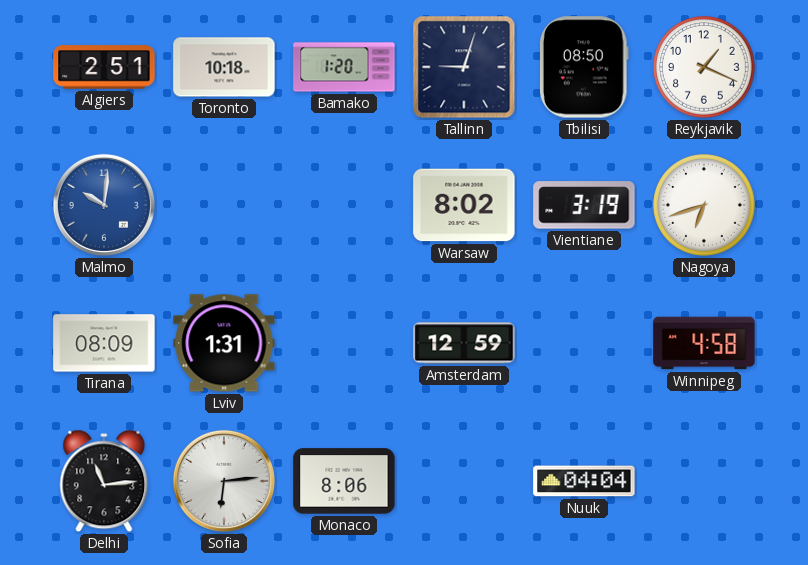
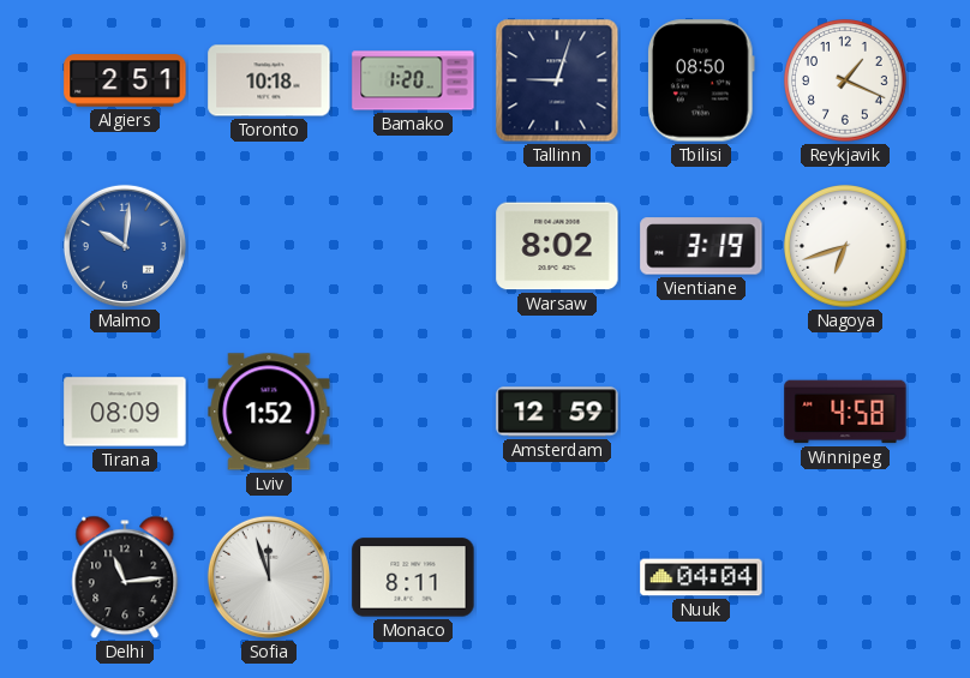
Lviv: 1:31 -> 1:52 (269, 412)
Sofia: 6:14 -> 11:57 (269, 577)
Monaco: 8:06 -> 8:11 (413, 577)
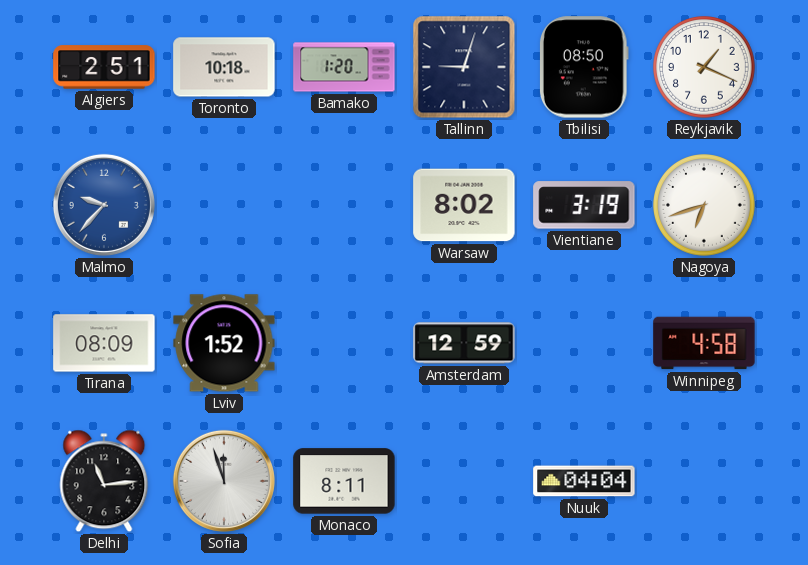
Malmo: 10:01 -> 9:37 (104, 205)
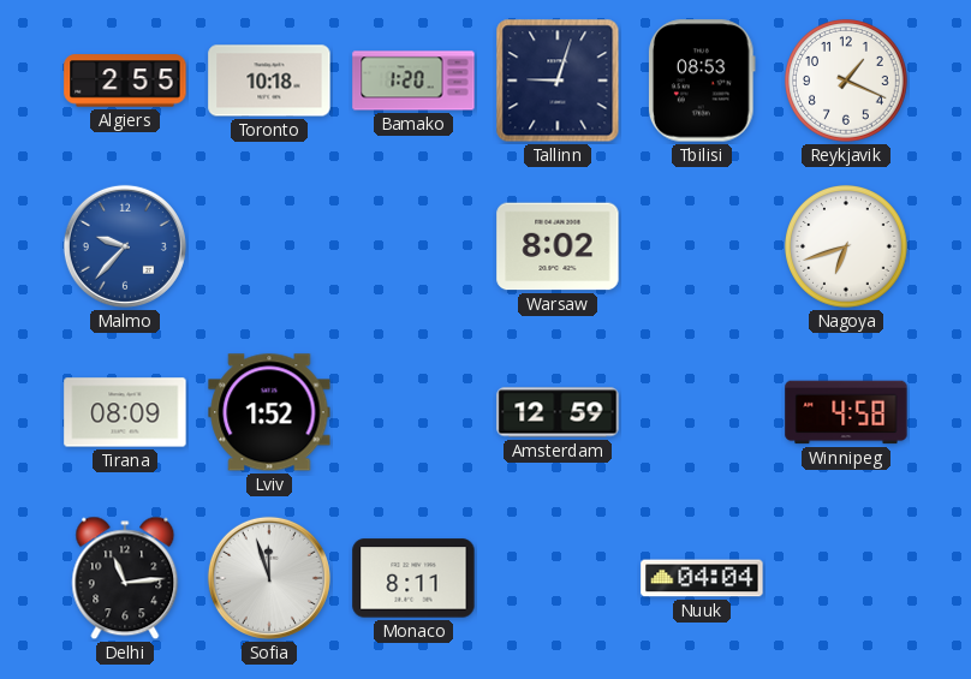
Algiers: 2:51 -> 2:55 (125, 81)
Tbilisi: 08:50 -> 08:53 (702, 81)
Vientiane: 3:19 -> none (584, 205)
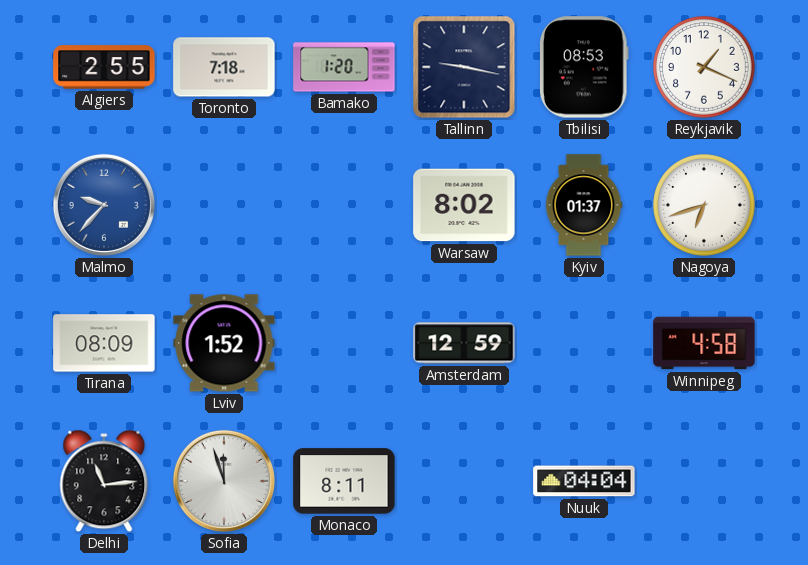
Toronto: 10:18 -> 7:18 (224, 67)
Tallinn: 9:03 -> 9:17 (464, 67)
Kyiv: none -> 01:37 (584, 205)
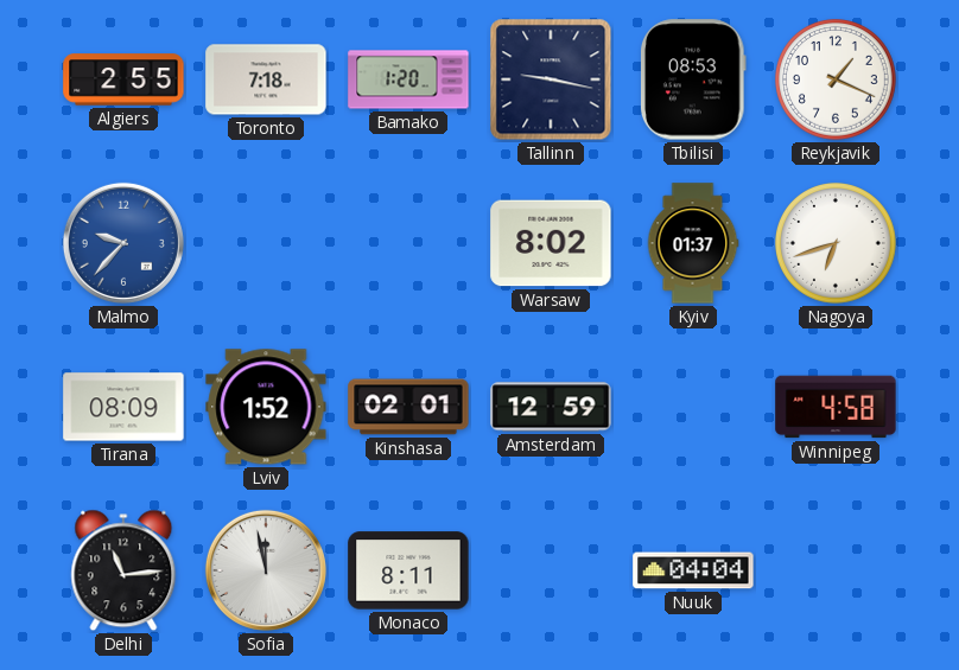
Kinshasa: none -> 02:01 (408, 407)
Sofia: 11:57 -> 11:58 (266, 570)
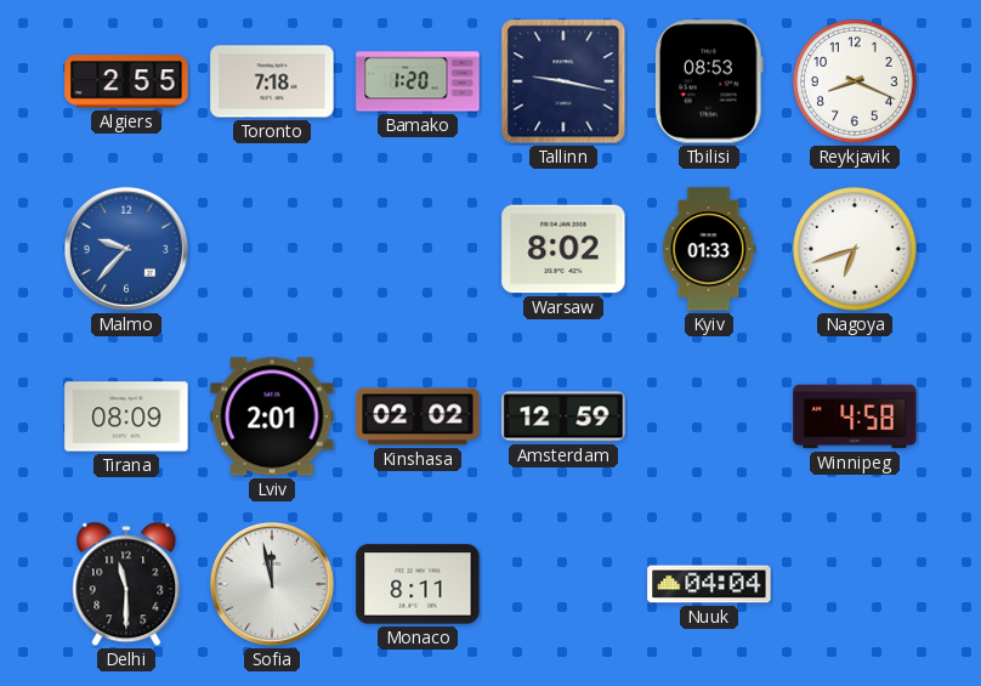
Reykjavik: 1:19 -> 8:19 (856, 83)
Kyiv: 01:37 -> 01:33 (709, 249)
Lviv: 1:52 -> 2:01 (272, 416)
Kinshasa: 02:01 -> 02:02 (418, 416)
Delhi: 11:14 -> 11:30 (126, 584)
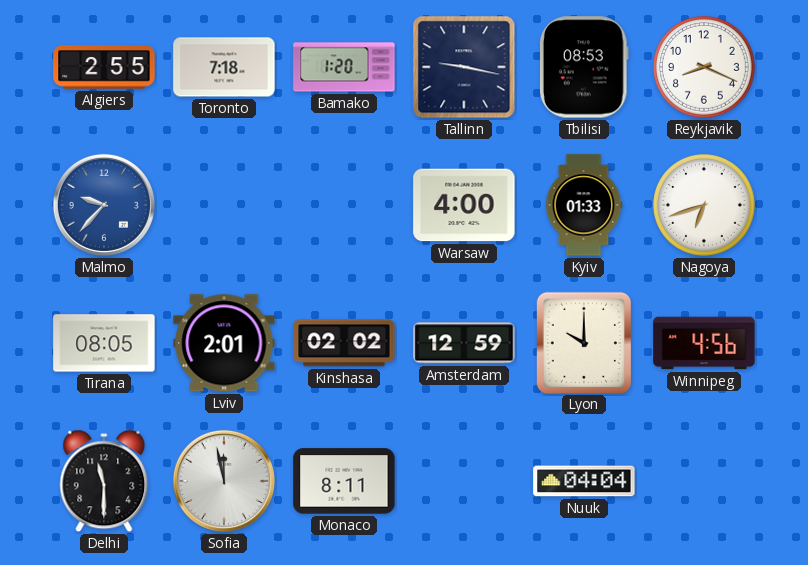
Warsaw: 8:02 -> 4:00 (464, 205)
Tirana: 08:09 -> 08:05 (104, 343)
Lyon: none -> 10:00 (584, 342)
Winnipeg: 4:58 -> 4:56 (704, 343)
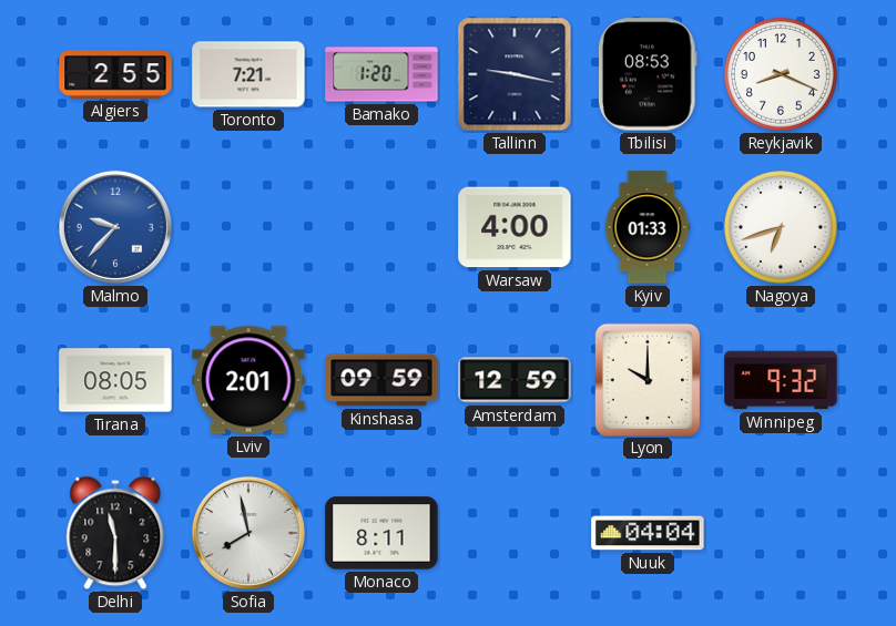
Toronto: 7:18 -> 7:21 (248, 74)
Kinshasa: 02:02 -> 09:59 (381, 380)
Winnipeg: 4:56 -> 9:32 (781, 380)
Sofia: 11:58 -> 7:58 (248, 533)
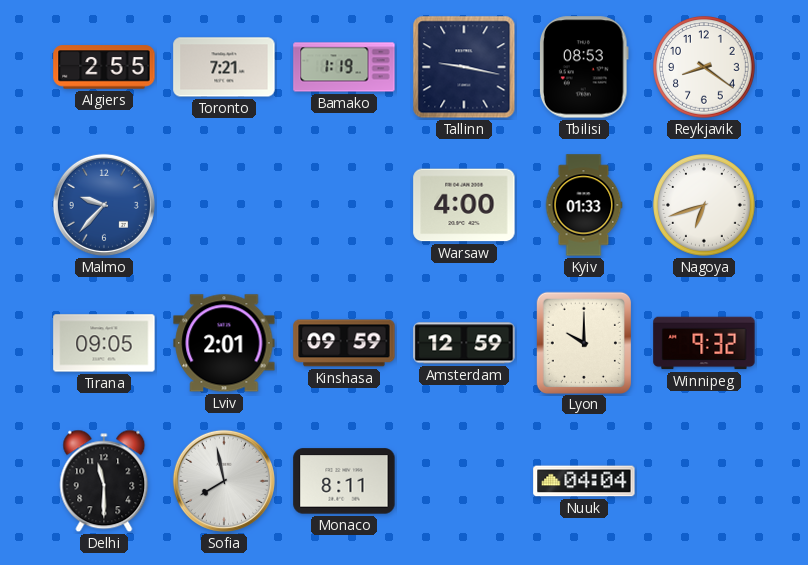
Bamako: 1:20 -> 1:19 (344, 67)
Reykjavik: 8:19 -> 8:21 (705, 68)
Tirana: 08:05 -> 09:05 (104, 343)
